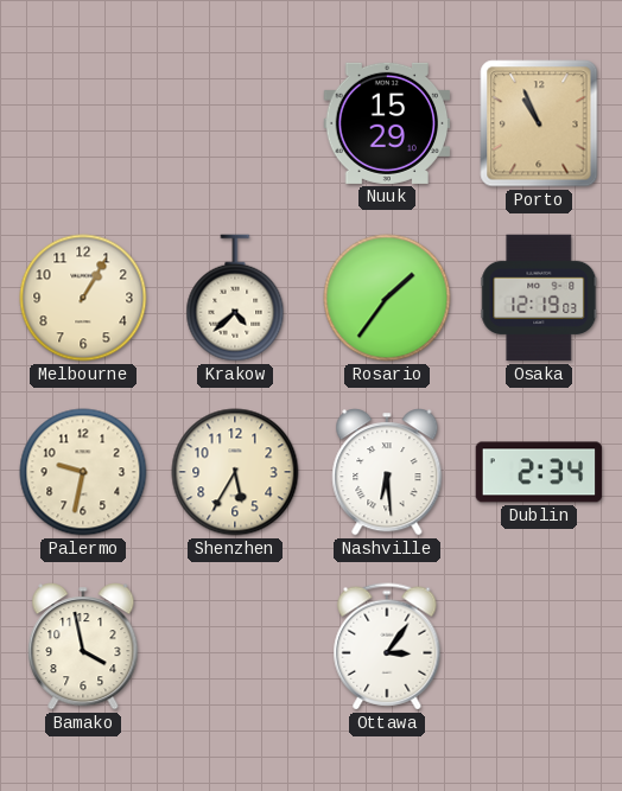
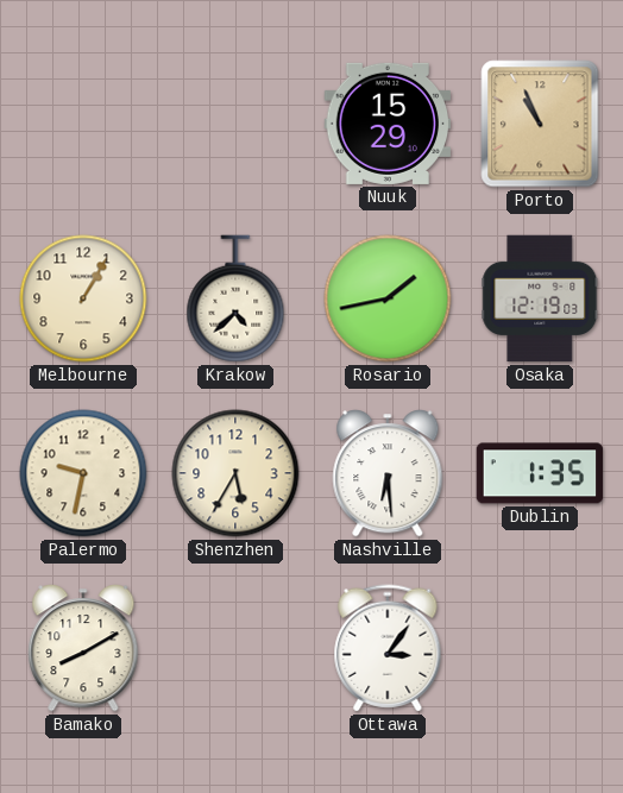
Rosario: 1:36 -> 1:43 (388, 298)
Dublin: 2:34 -> 1:35 (540, 473)
Bamako: 3:58 -> 8:10 (83, 648)
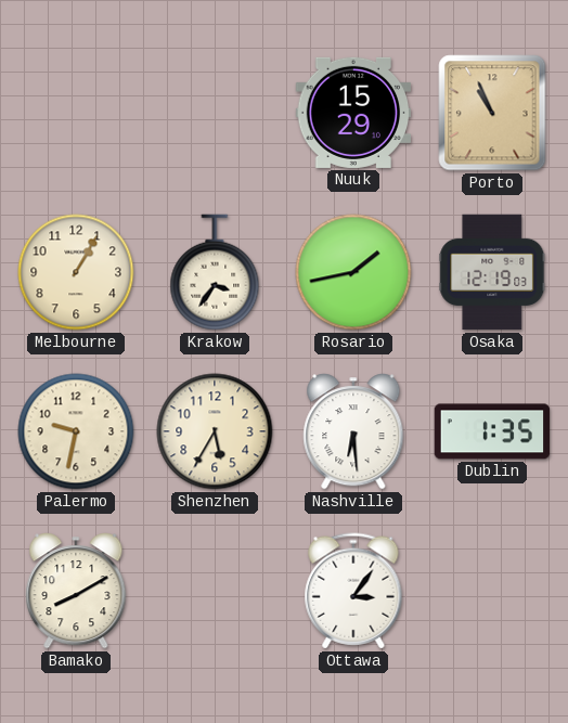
Krakow: 4:38 -> 3:36 (215, 272)
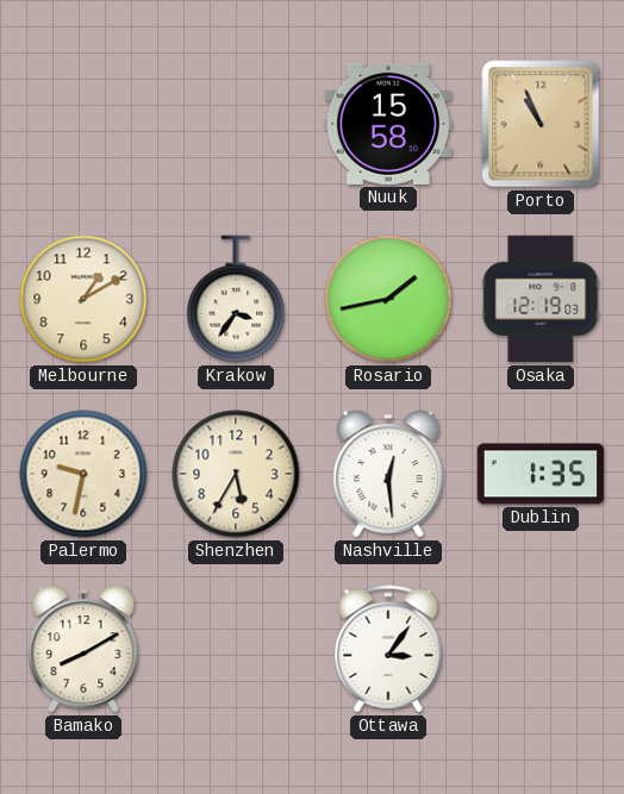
Nuuk: 15:29 -> 15:58 (388, 124)
Melbourne: 1:05 -> 1:10 (83, 299)
Nashville: 6:29 -> 12:29 (388, 474)
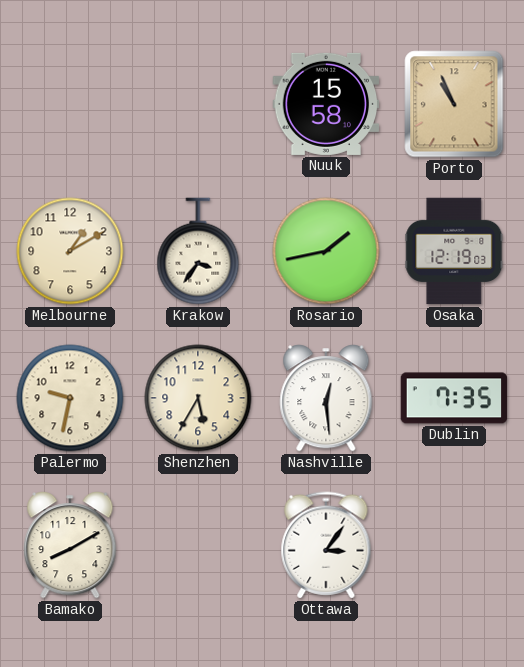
Dublin: 1:35 -> 7:35 (454, 398)
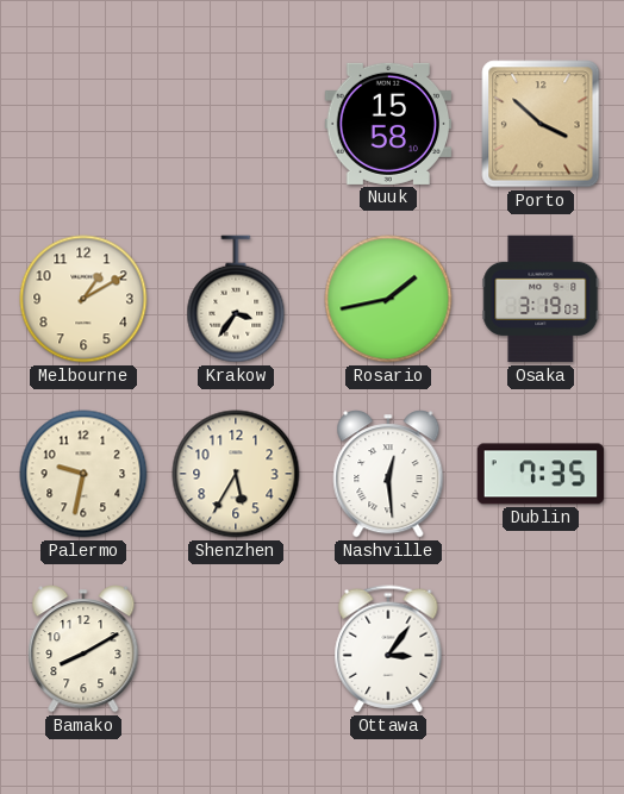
Porto: 10:56 -> 3:52 (541, 124)
Osaka: 12:19 -> 3:19 (541, 299)
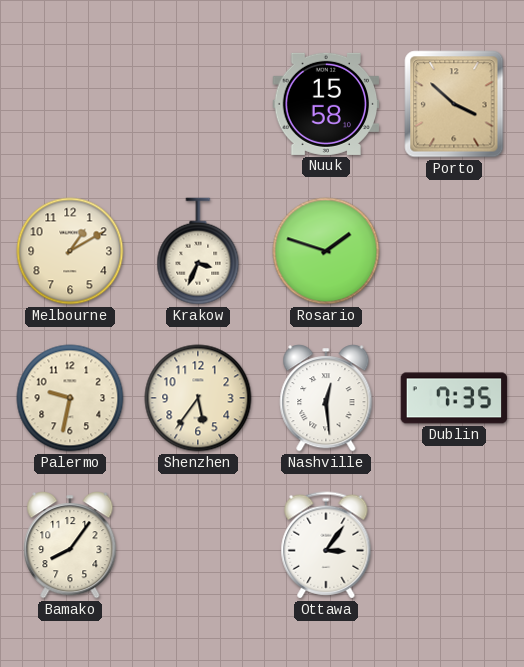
Krakow: 3:36 -> 3:34 (198, 251)
Rosario: 1:43 -> 1:48 (326, 251)
Osaka: 3:19 -> none (541, 299)
Shenzhen: 5:35 -> 5:36 (198, 398)
Bamako: 8:10 -> 8:06 (70, 545)
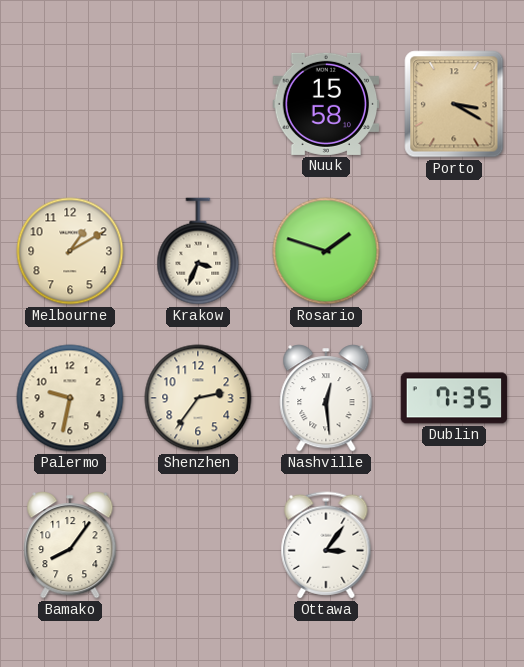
Porto: 3:52 -> 3:20 (454, 104)
Shenzhen: 5:36 -> 2:36 (198, 398)
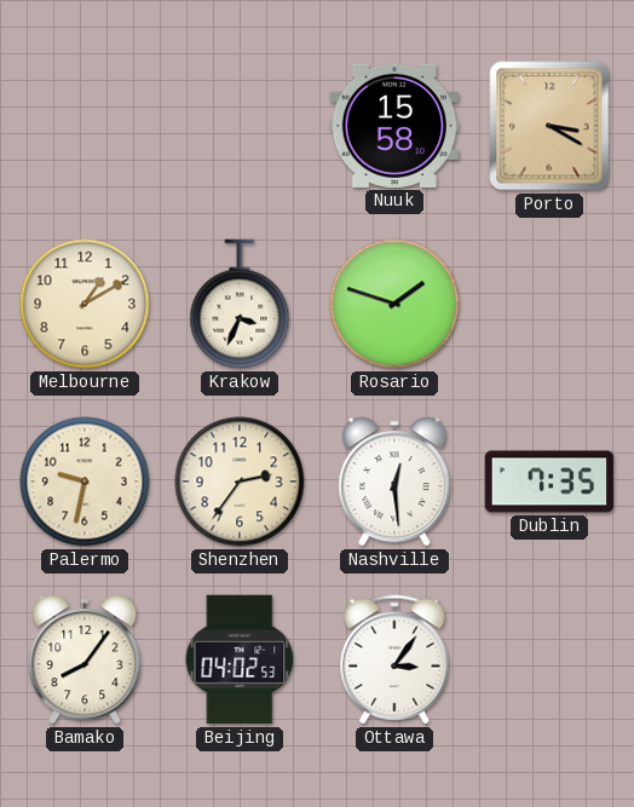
Beijing: none -> 04:02 (240, 659)
